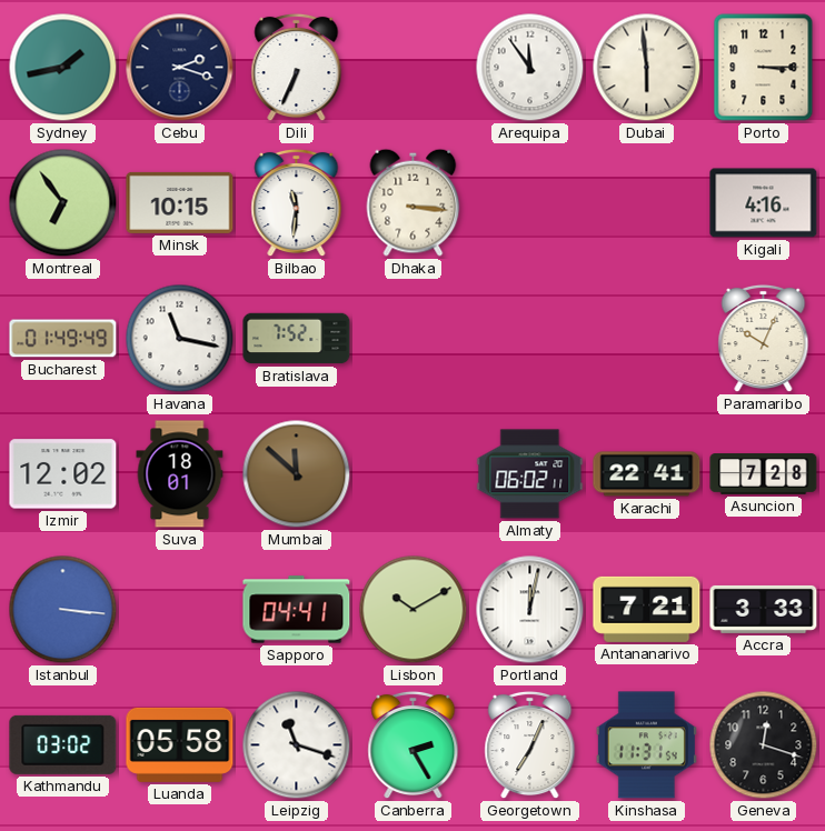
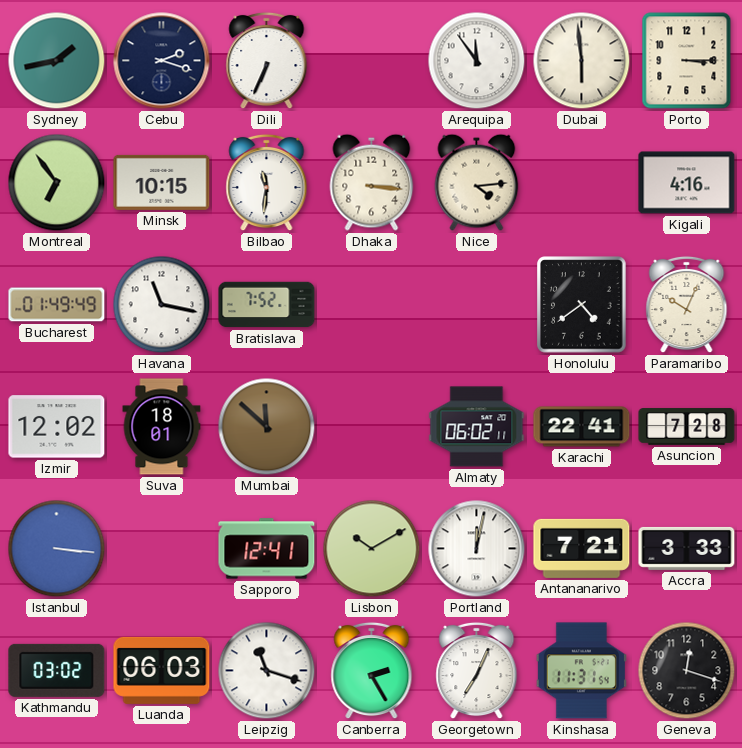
Nice: none -> 4:14 (477, 182)
Honolulu: none -> 4:39 (582, 305)
Sapporo: 04:41 -> 12:41 (267, 549)
Luanda: 05:58 -> 06:03 (162, 670)
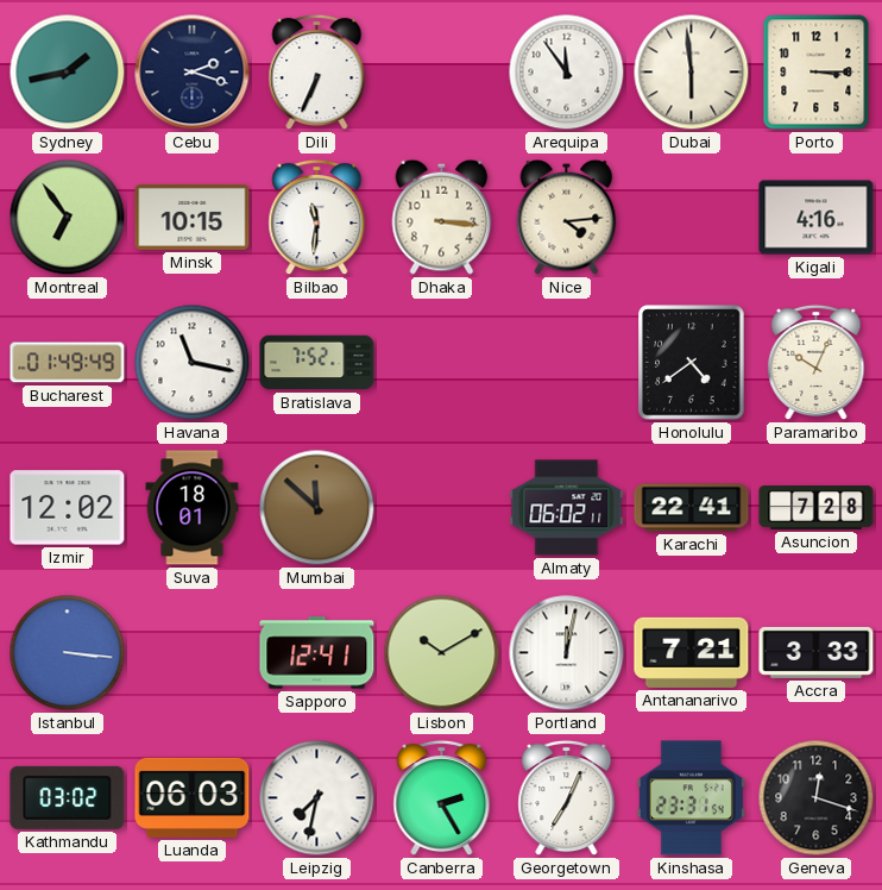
Leipzig: 11:18 -> 7:32 (317, 798)
Kinshasa: 11:31 -> 23:31 (691, 798)
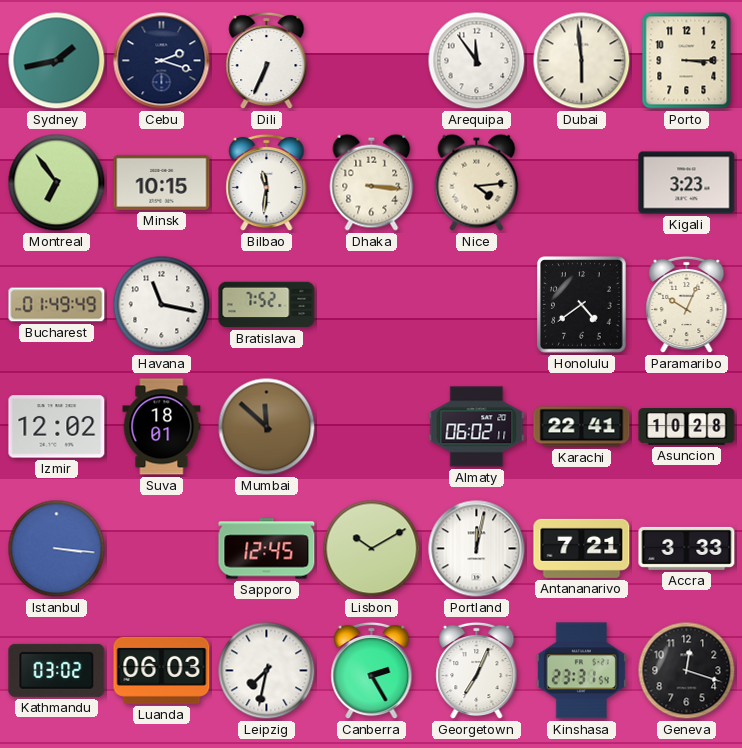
Kigali: 4:16 -> 3:23 (687, 183)
Asuncion: 7:28 -> 10:28 (687, 427)
Sapporo: 12:41 -> 12:45 (267, 549)
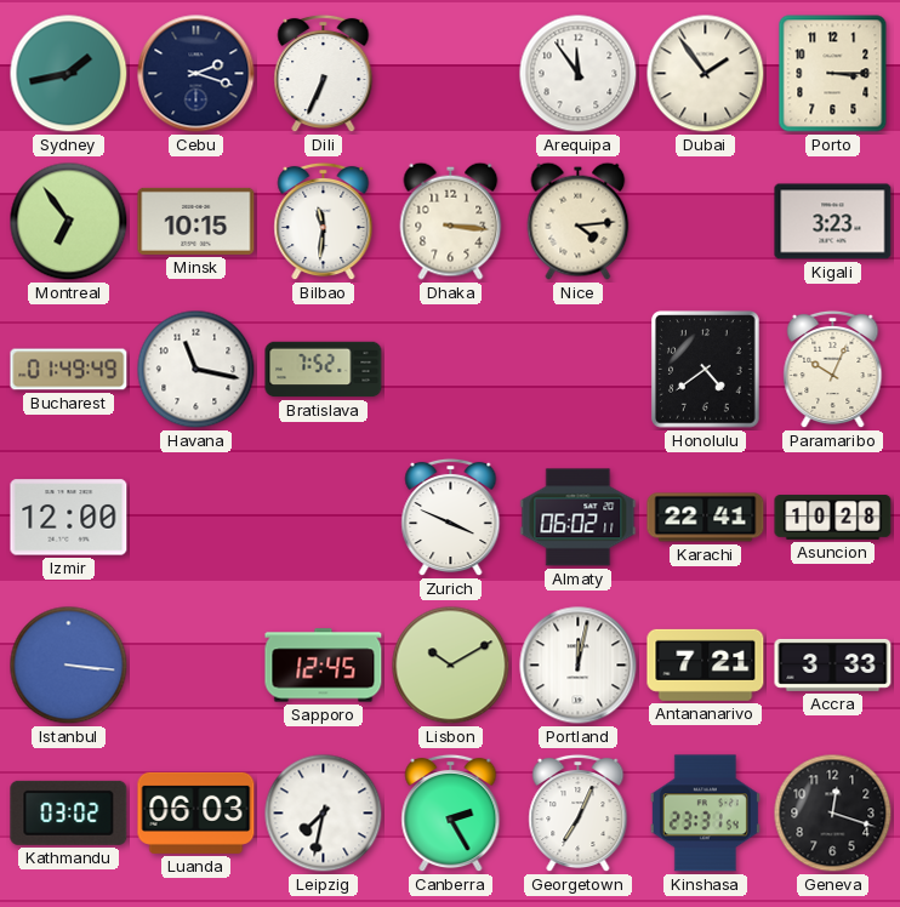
Dubai: 5:59 -> 1:54 (706, 74)
Izmir: 12:02 -> 12:00 (69, 518)
Suva: 18:01 -> none (162, 427)
Mumbai: 11:52 -> none (267, 427)
Zurich: none -> 3:49 (451, 518)
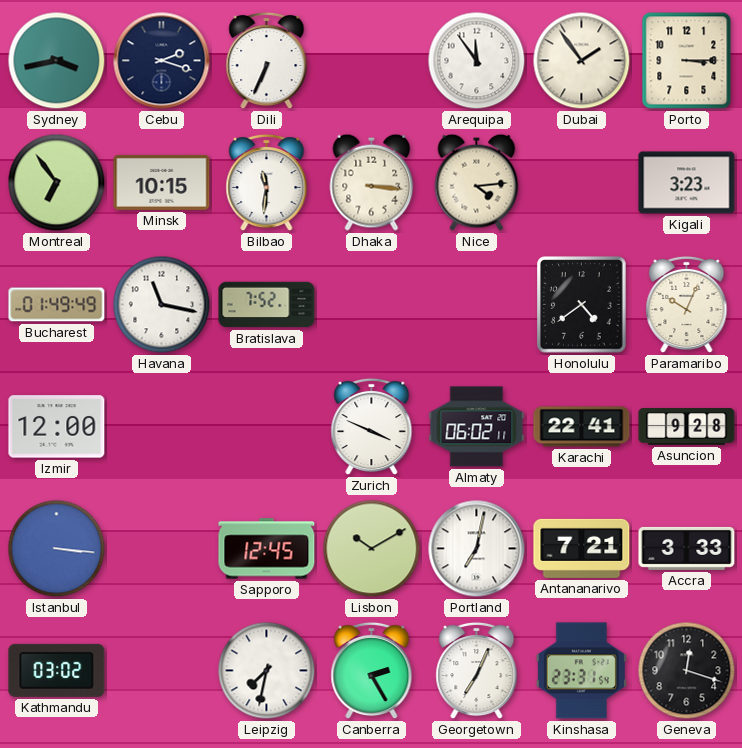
Sydney: 1:43 -> 3:43 (57, 61)
Asuncion: 10:28 -> 9:28 (687, 427)
Portland: 12:02 -> 7:02 (477, 549)
Luanda: 06:03 -> none (196, 812)
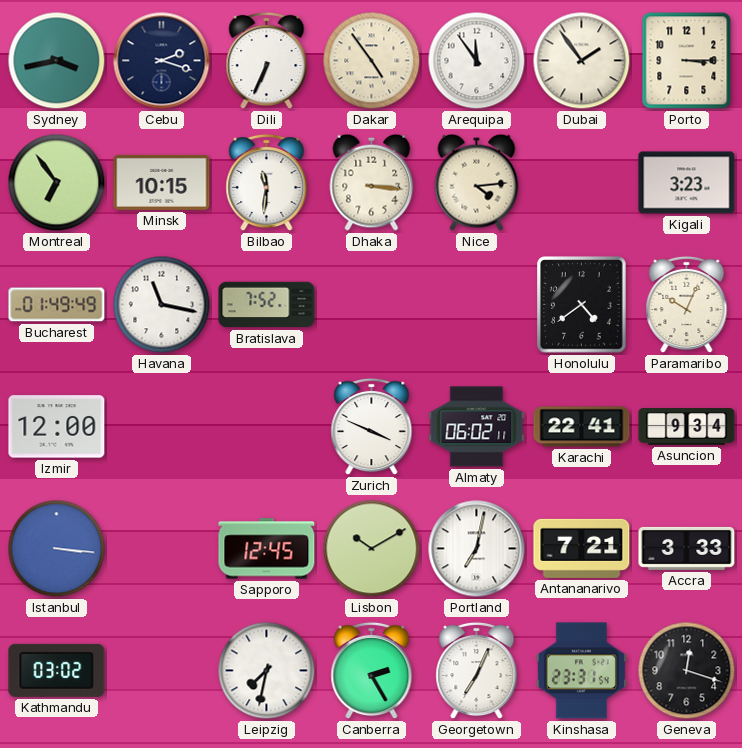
Dakar: none -> 4:54 (372, 61)
Asuncion: 9:28 -> 9:34 (687, 427)
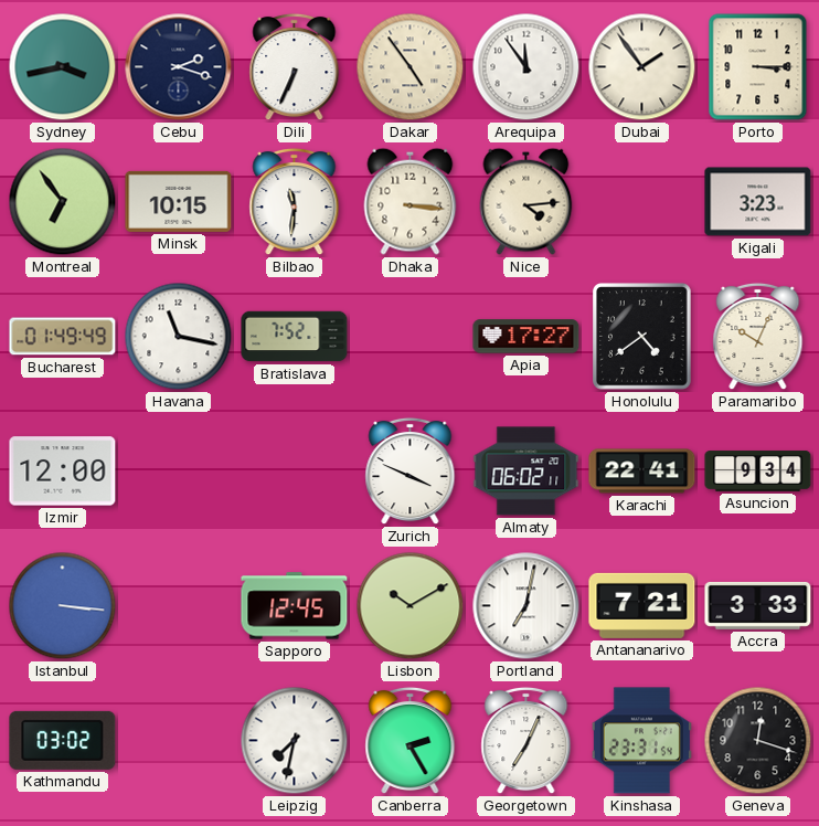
Apia: none -> 17:27 (526, 337)
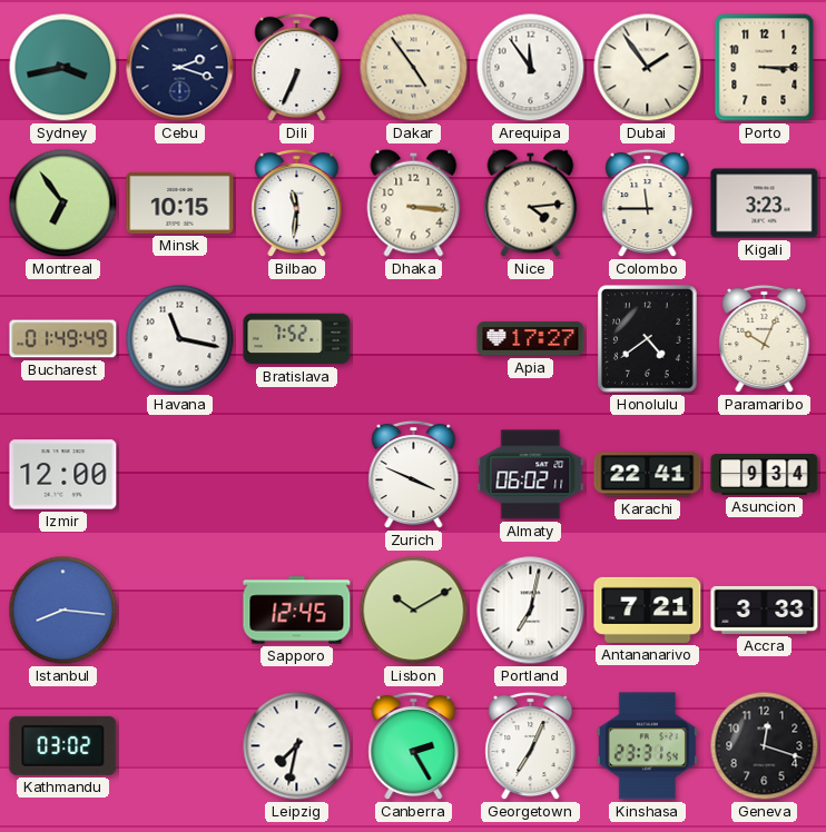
Colombo: none -> 11:45 (648, 204)
Istanbul: 3:16 -> 8:16 (63, 611)
